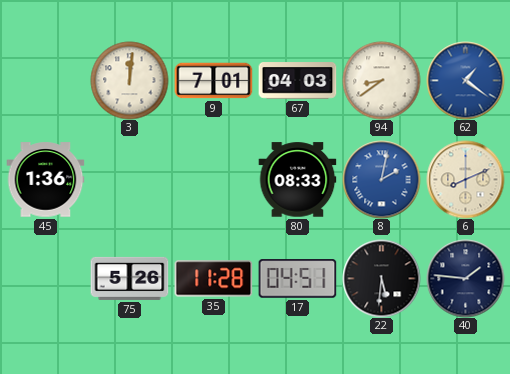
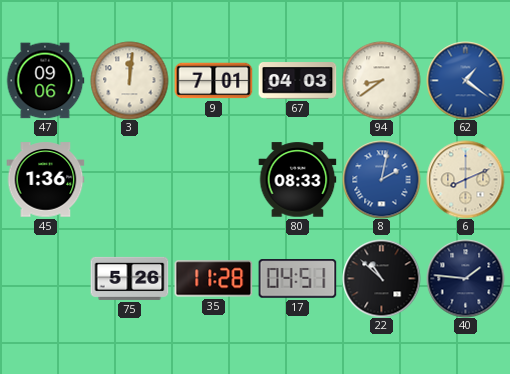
47: none -> 09:06 (45, 81)
22: 5:31 -> 10:52 (381, 278)
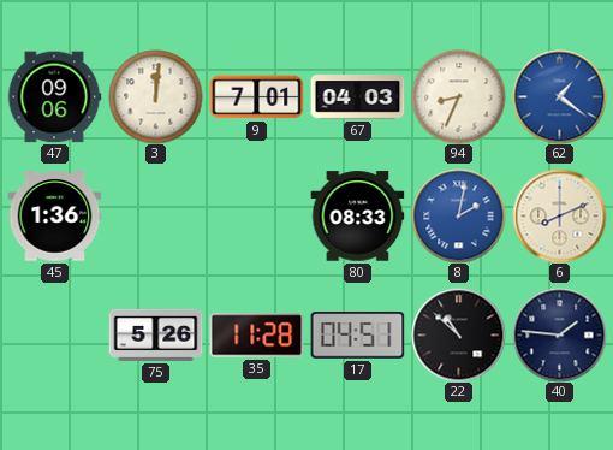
94: 8:39 -> 8:34 (458, 96)
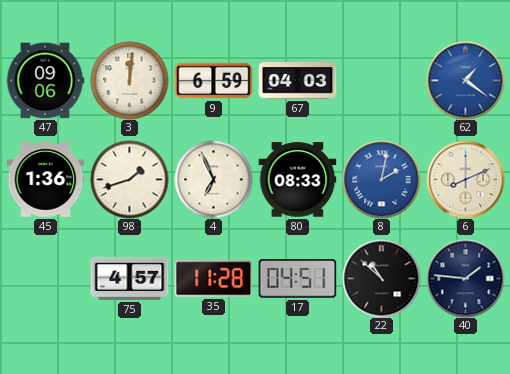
9: 7:01 -> 6:59 (213, 81)
94: 8:34 -> none (458, 96)
98: none -> 1:42 (129, 179)
4: none -> 6:56 (213, 179)
75: 5:26 -> 4:57 (129, 278)
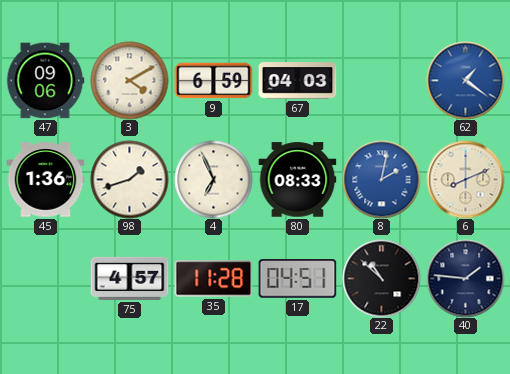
3: 12:01 -> 4:10 (129, 80)
